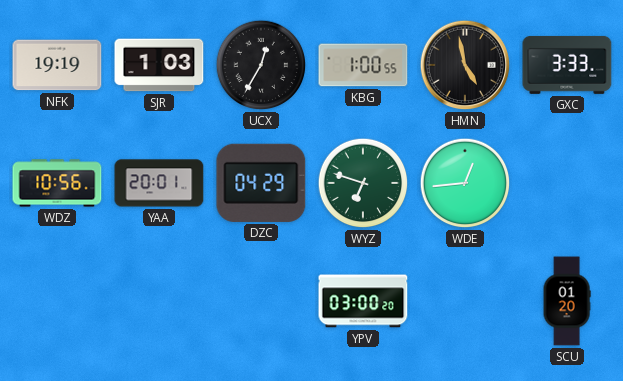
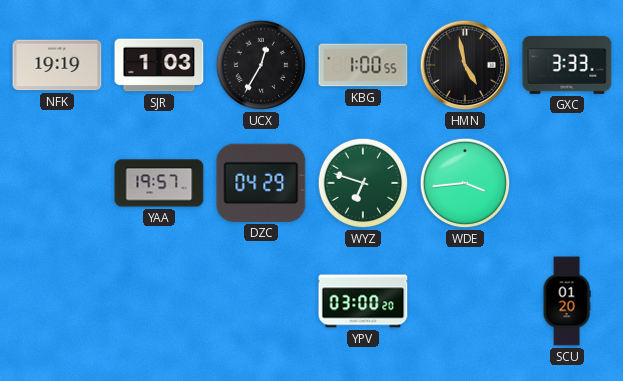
WDZ: 10:56 -> none (57, 183)
YAA: 20:01 -> 19:57 (159, 183)
WDE: 12:44 -> 3:44 (465, 183)
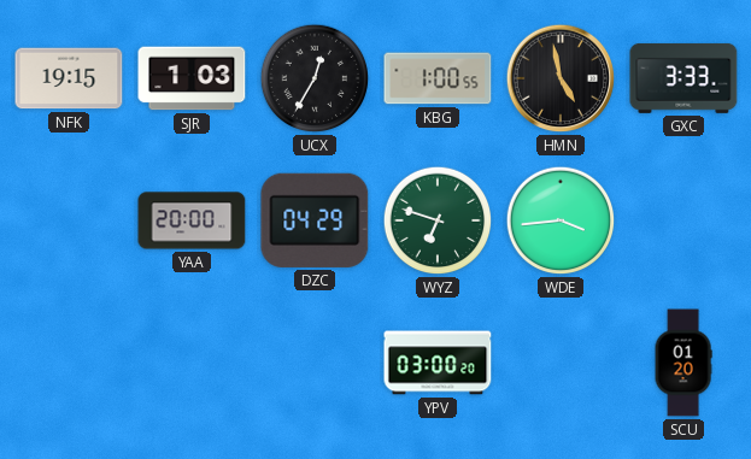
NFK: 19:19 -> 19:15 (69, 78)
YAA: 19:57 -> 20:00 (192, 220)
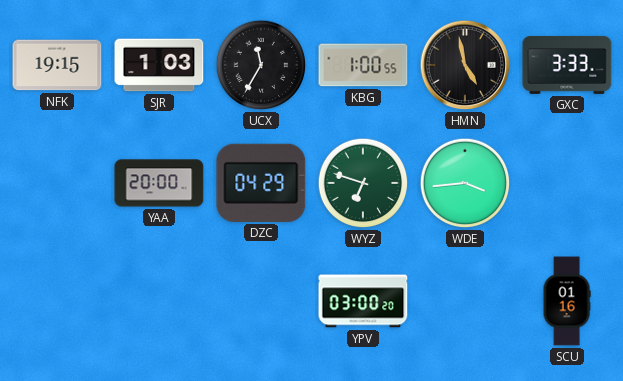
UCX: 12:35 -> 11:35 (261, 65)
SCU: 01:20 -> 01:16 (567, 301)
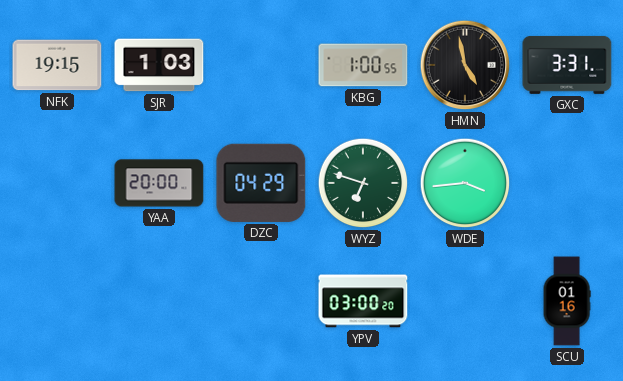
UCX: 11:35 -> none (261, 65)
GXC: 3:33 -> 3:31 (567, 65)
